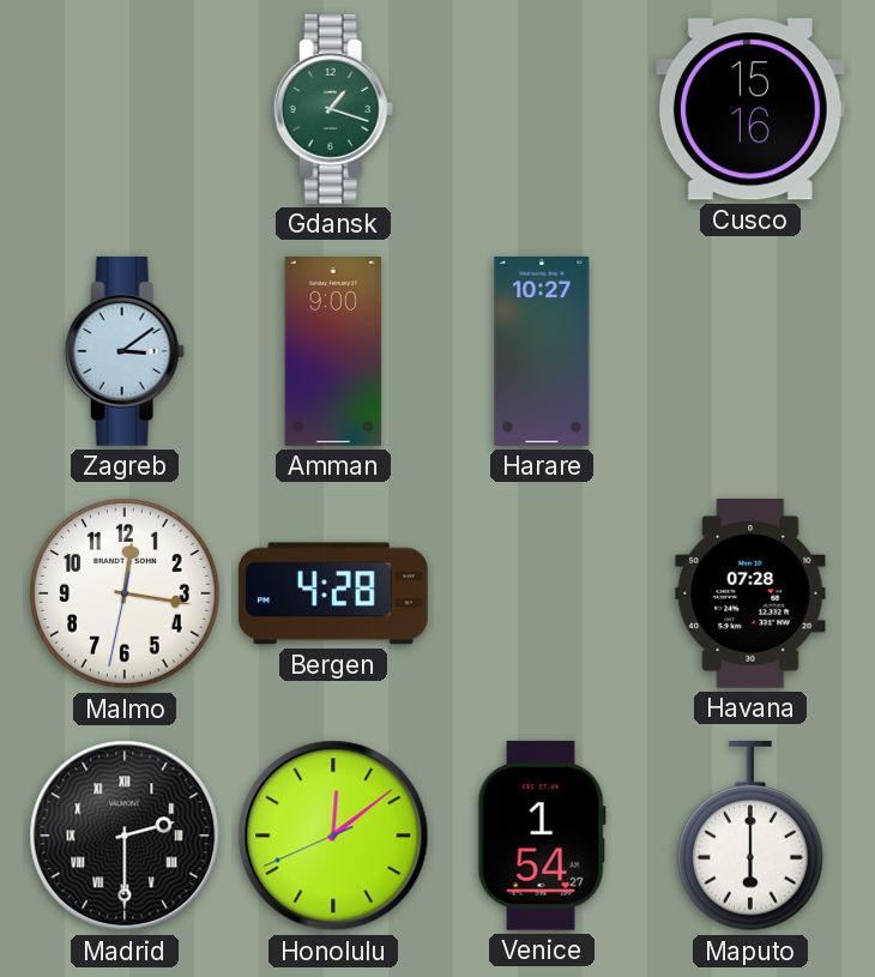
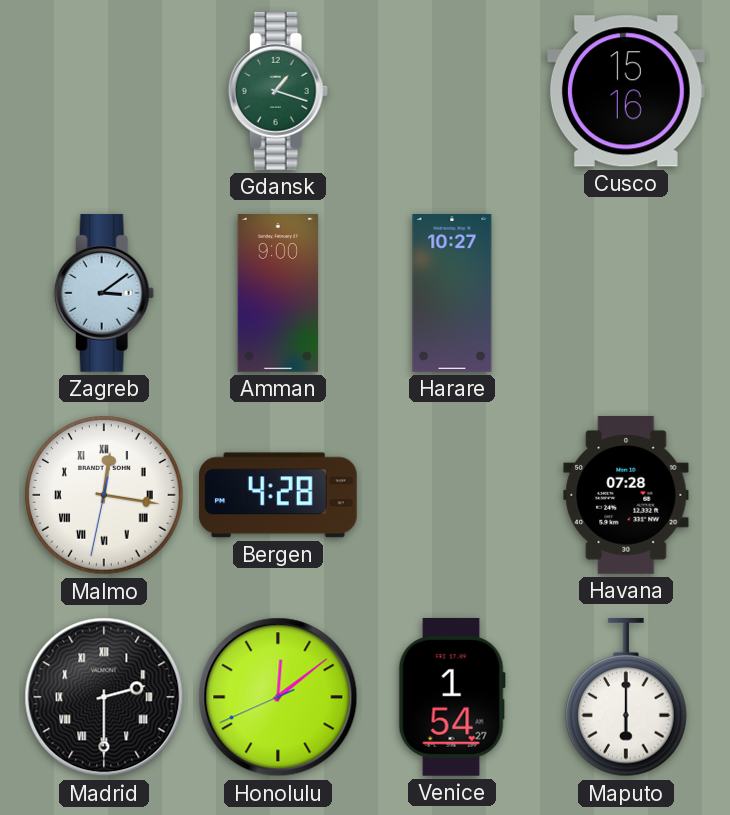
Malmo numerals: Arabic -> Roman (104, 495)
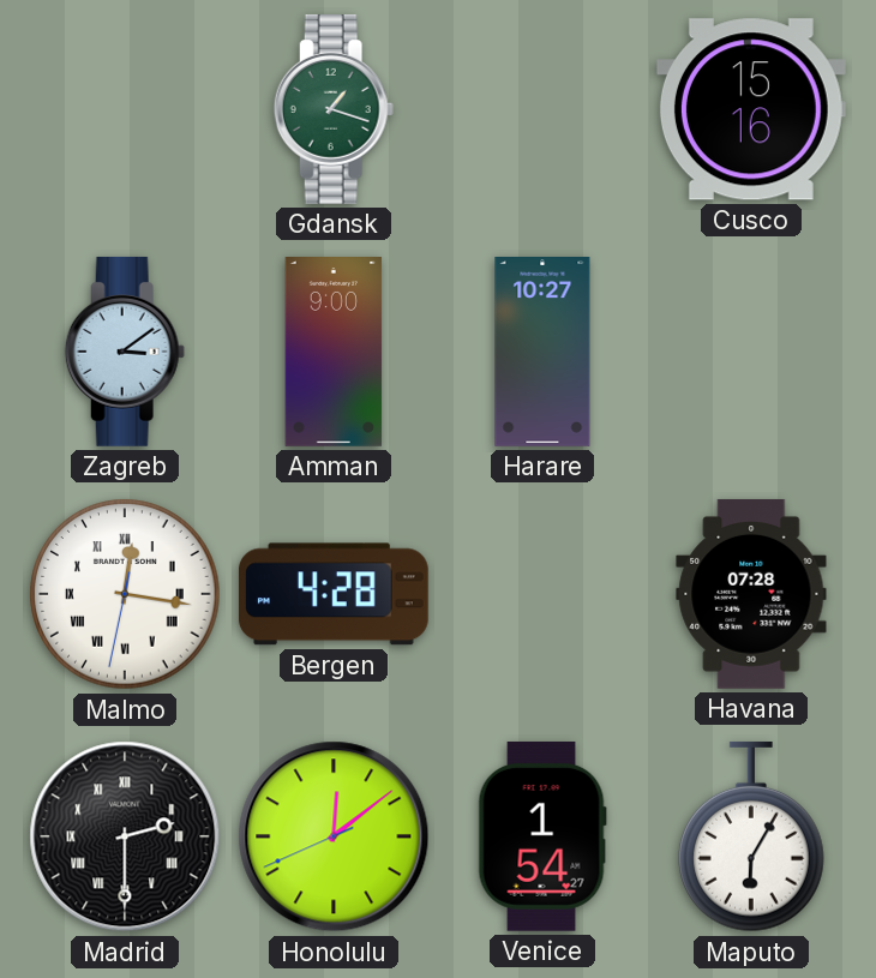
Maputo: 6:00 -> 6:05 (752, 836)
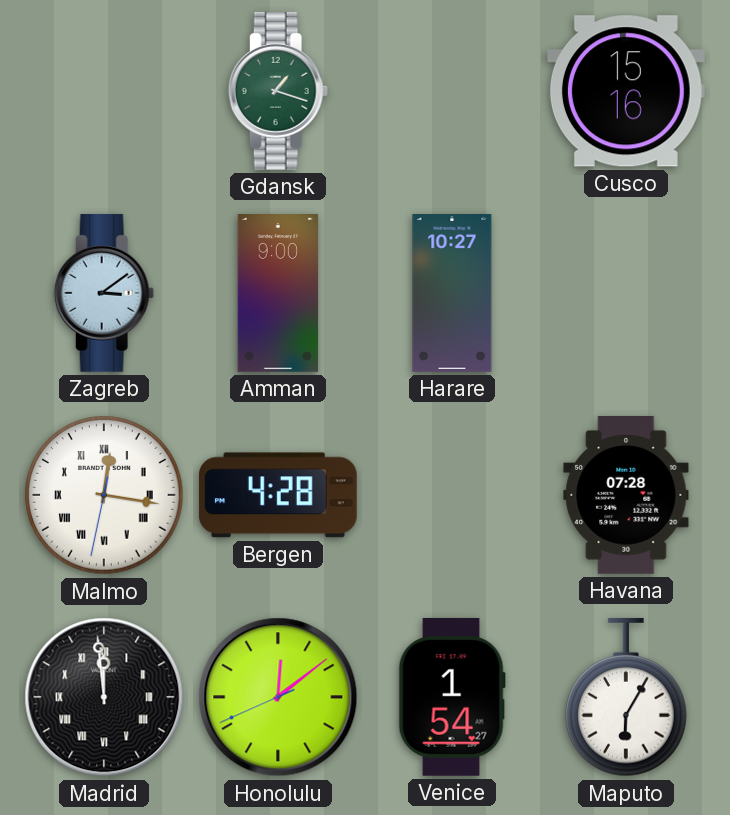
Madrid: 2:30 -> 11:59 (104, 697)
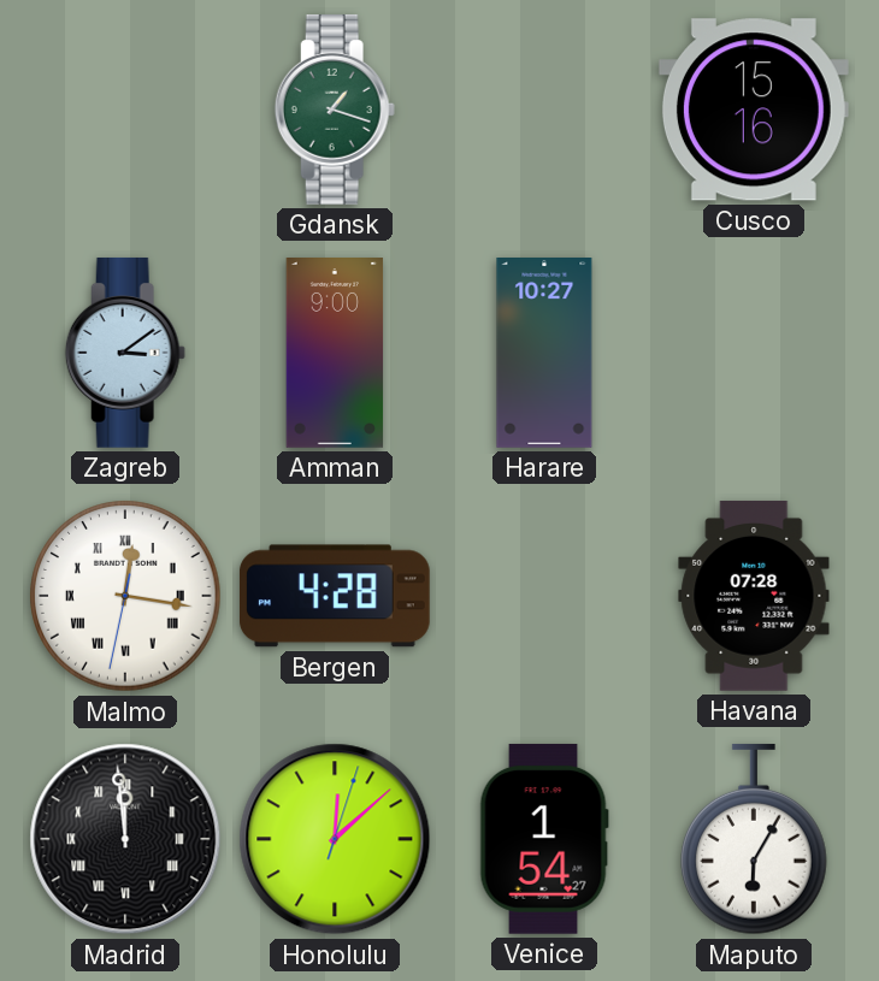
Honolulu: 12:08:41 -> 12:08:03 (335, 839)
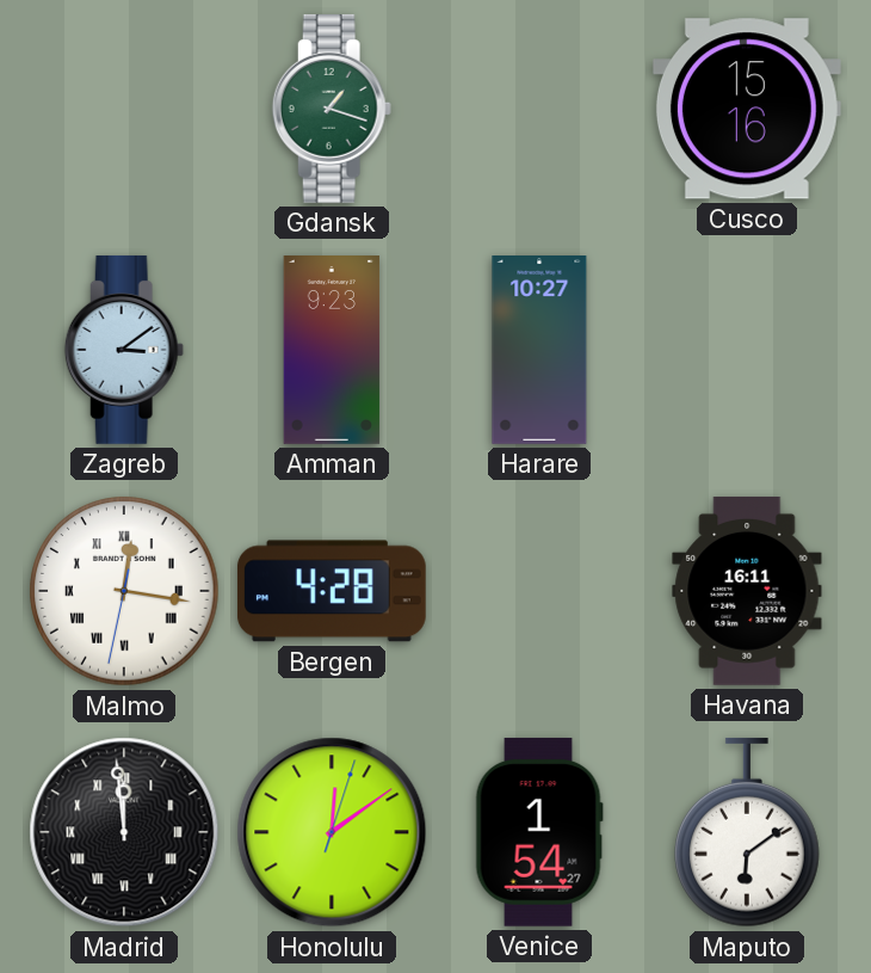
Amman: 9:00 -> 9:23 (332, 351)
Havana: 07:28 -> 16:11 (747, 591)
Honolulu: 12:08 -> 12:09 (332, 832)
Maputo: 6:05 -> 6:09 (748, 832)
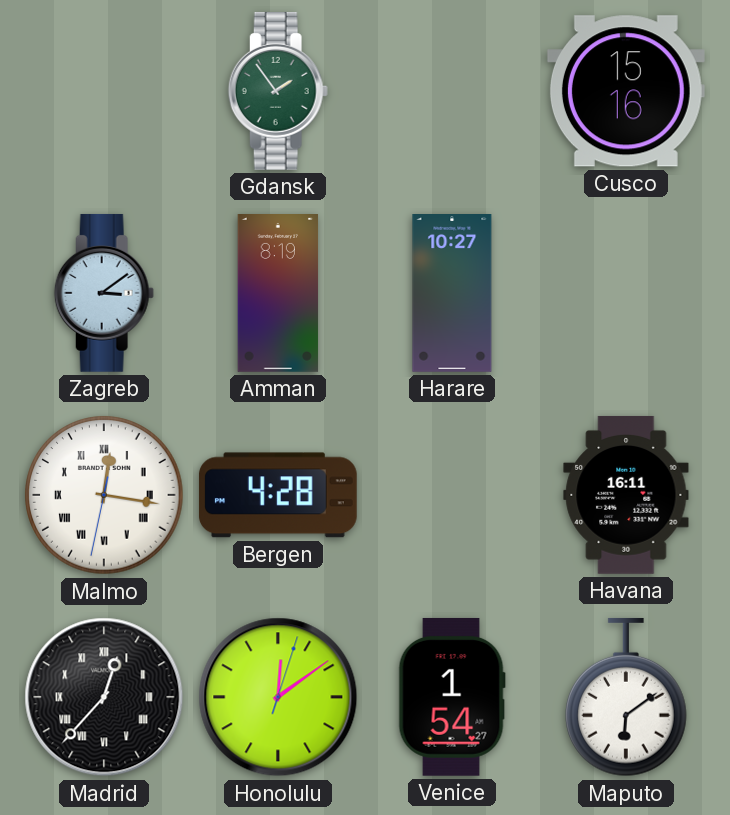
Gdansk: 1:18 -> 1:54 (278, 91)
Amman: 9:23 -> 8:19 (278, 294)
Madrid: 11:59 -> 12:37 (104, 697)
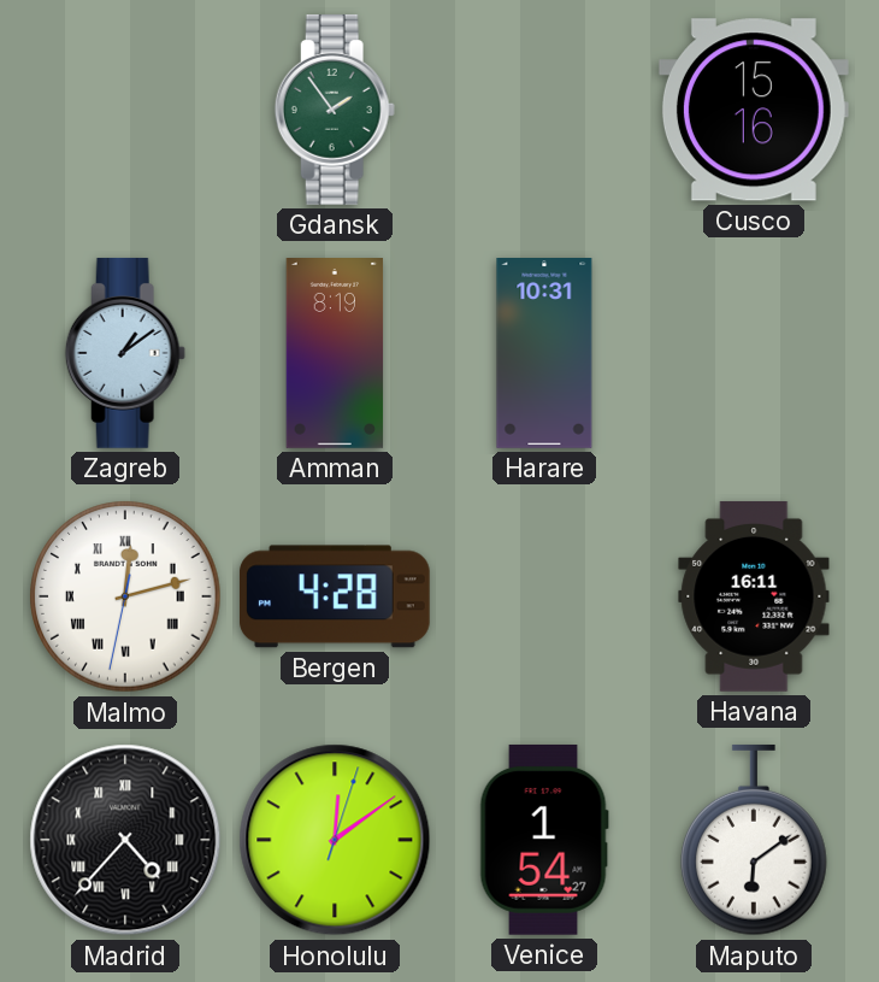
Zagreb: 3:09 -> 1:09 (125, 353)
Harare: 10:27 -> 10:31 (544, 354)
Malmo: 12:16 -> 12:12 (125, 596)
Madrid: 12:37 -> 4:37 (125, 840)
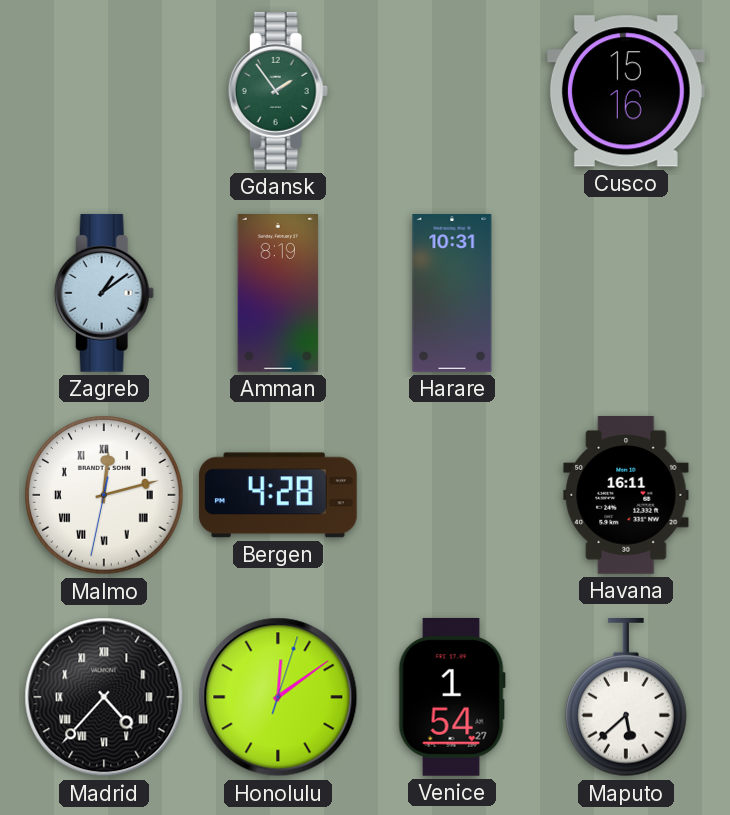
Maputo: 6:09 -> 5:38 (627, 697)
